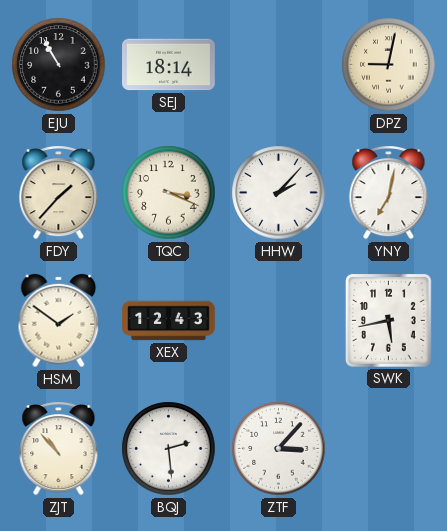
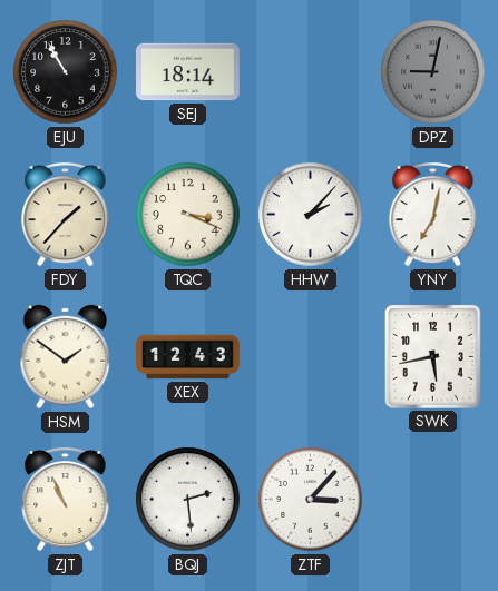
DPZ dial: cream -> grey (433, 72)
ZJT: 10:53 -> 10:56 (66, 500)
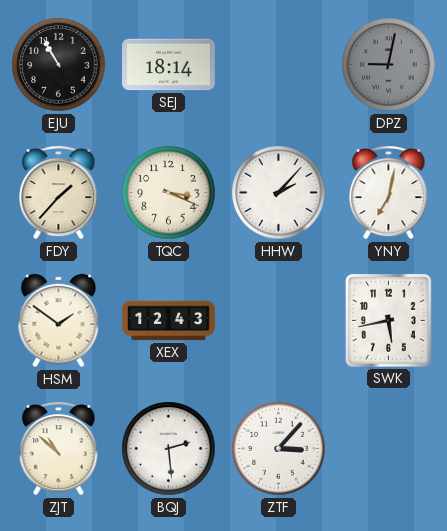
ZJT: 10:56 -> 10:52 (59, 449)
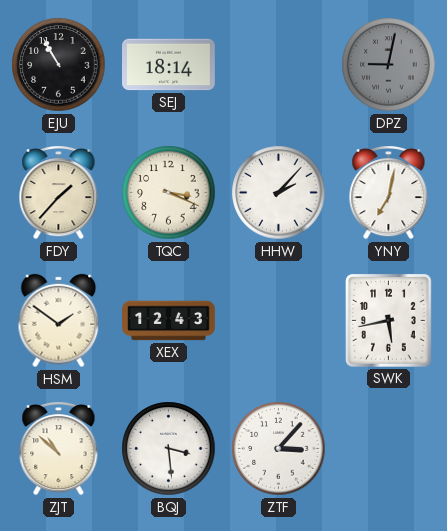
BQJ: 2:29 -> 3:29 (169, 449)
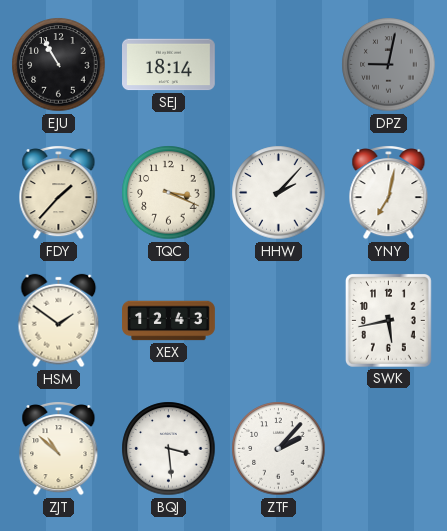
ZTF: 3:07 -> 2:07 (279, 449)
